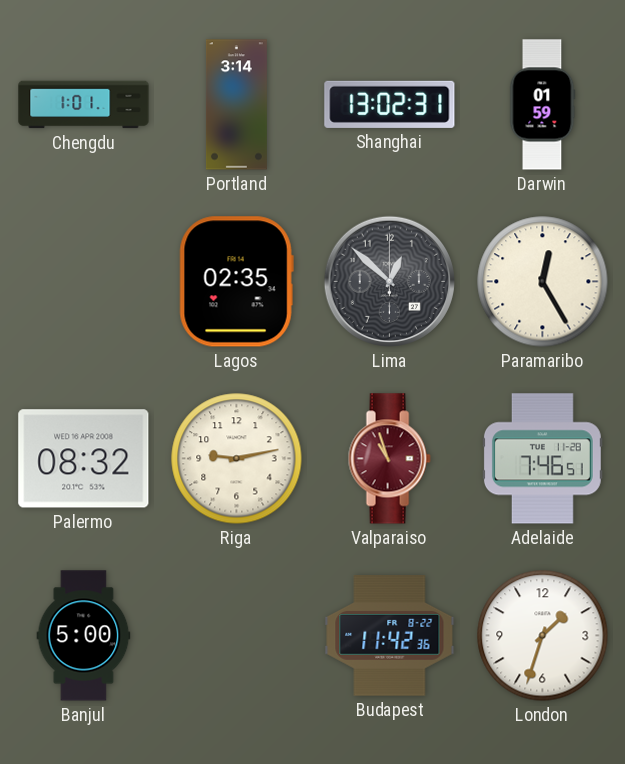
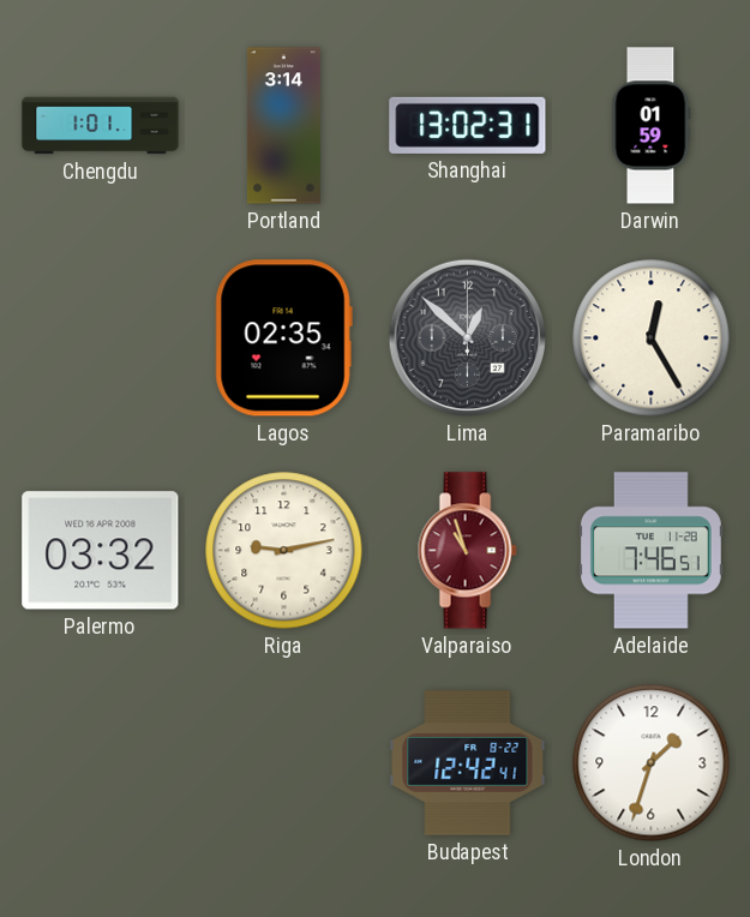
Palermo: 08:32 -> 03:32 (101, 551)
Banjul: 5:00 -> none (84, 636)
Budapest: 11:42 -> 12:42 (468, 763)
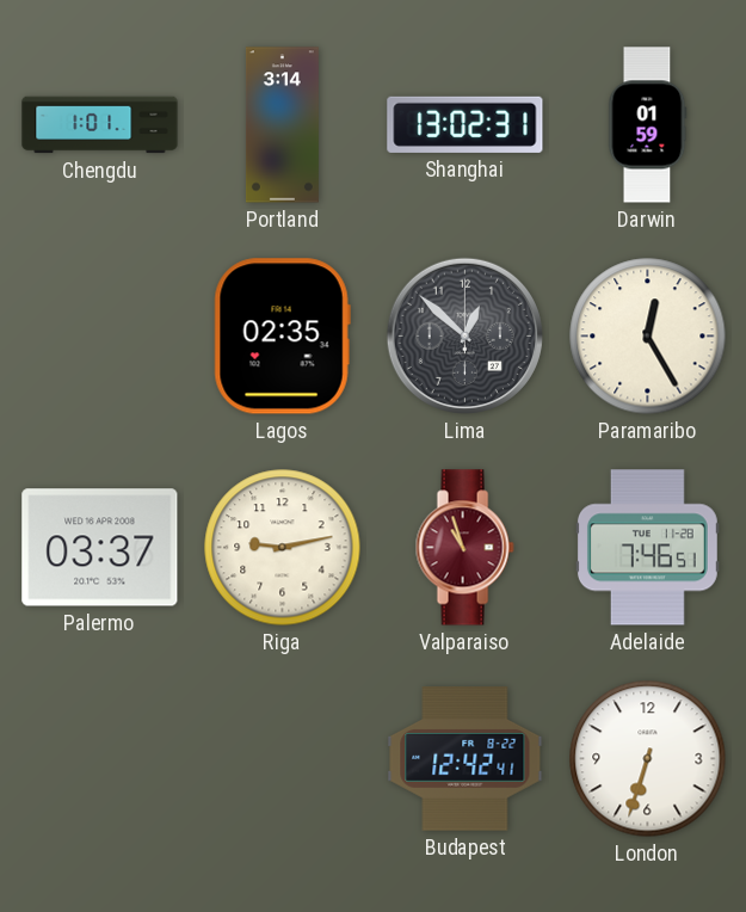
Palermo: 03:32 -> 03:37 (100, 548)
London: 1:33 -> 6:33 (648, 759)
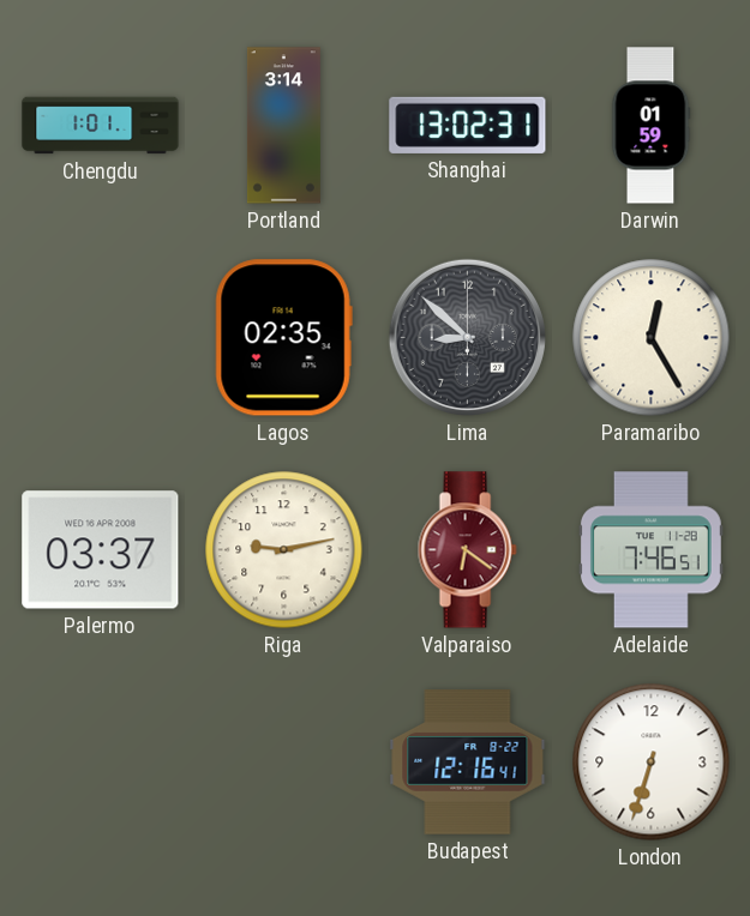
Lima: 12:52 -> 8:52 (467, 337)
Valparaiso: 10:57 -> 6:21 (467, 550)
Budapest: 12:42 -> 12:16 (468, 763)
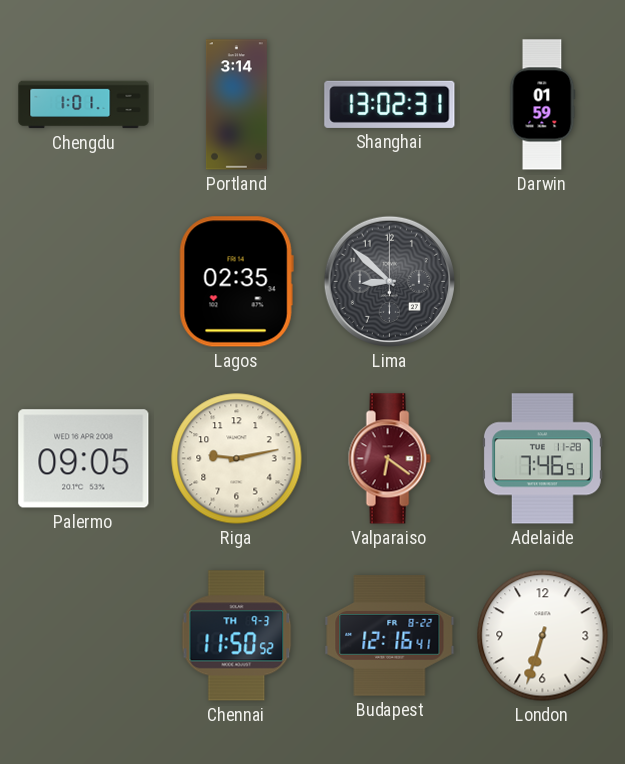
Paramaribo: 12:25 -> none (652, 338)
Palermo: 03:37 -> 09:05 (84, 459)
Chennai: none -> 11:50 (237, 636)
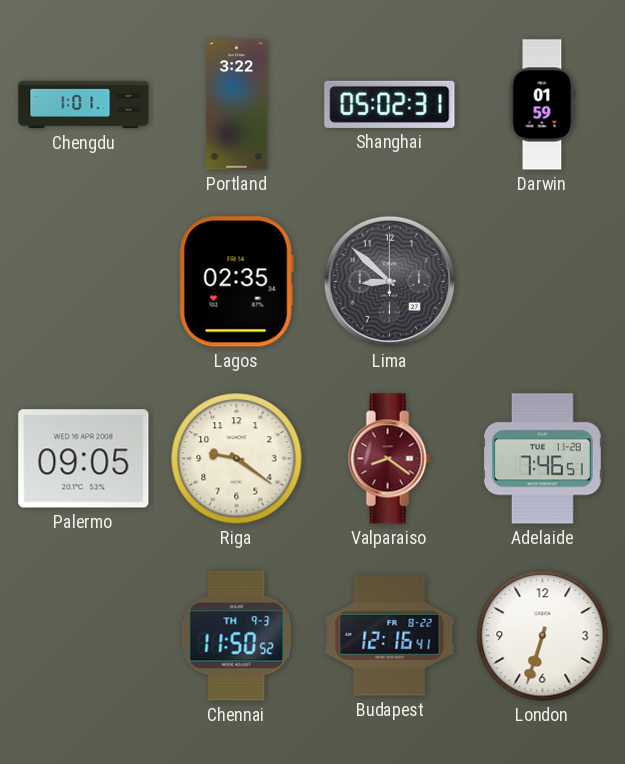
Portland: 3:14 -> 3:22 (236, 105)
Shanghai: 13:02 -> 05:02 (390, 104)
Riga: 9:13 -> 9:21 (237, 459)
Valparaiso: 6:21 -> 8:21 (389, 459)
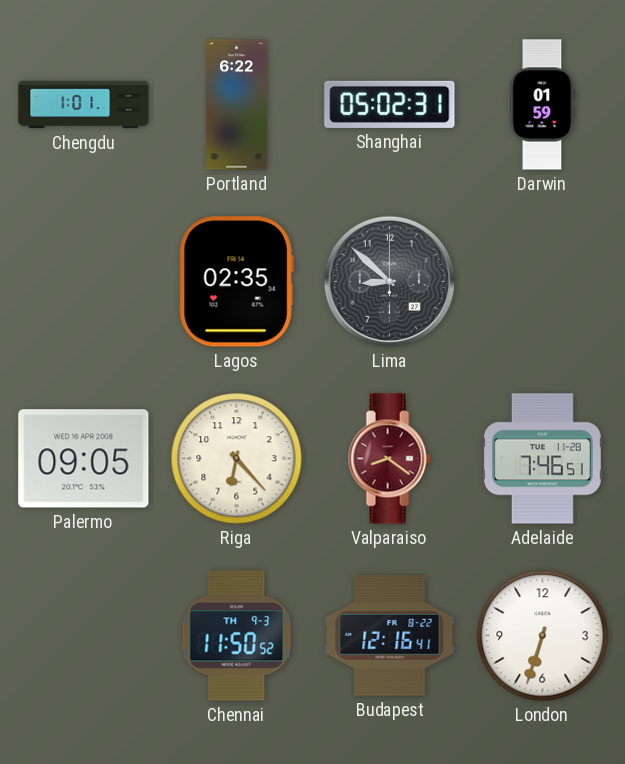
Portland: 3:22 -> 6:22 (236, 105)
Riga: 9:21 -> 6:23 (237, 459)
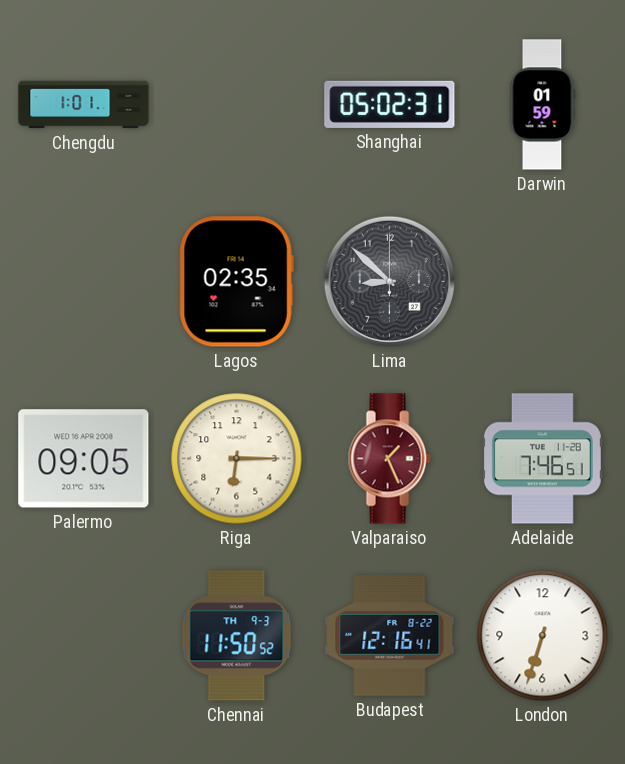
Portland: 6:22 -> none (236, 105)
Riga: 6:23 -> 6:15 (237, 459)
Valparaiso: 8:21 -> 1:26 (389, 459)
